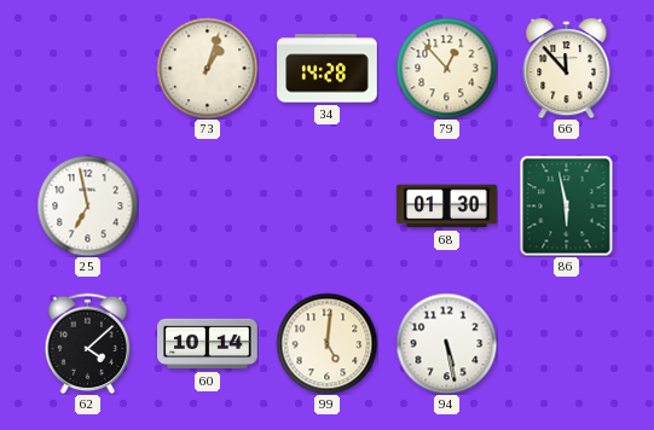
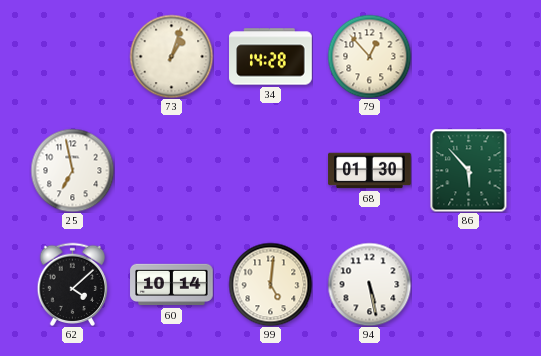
66: 11:53 -> none (567, 68)
86: 5:58 -> 5:53 (469, 170)
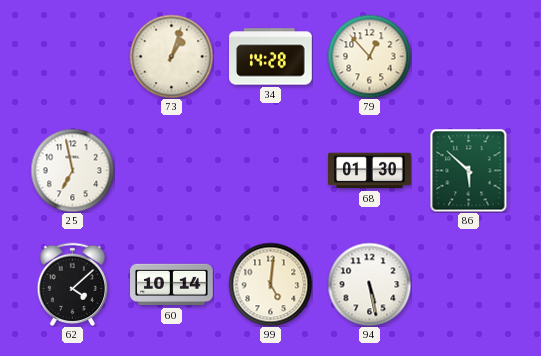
86: 5:53 -> 5:52 (469, 170)
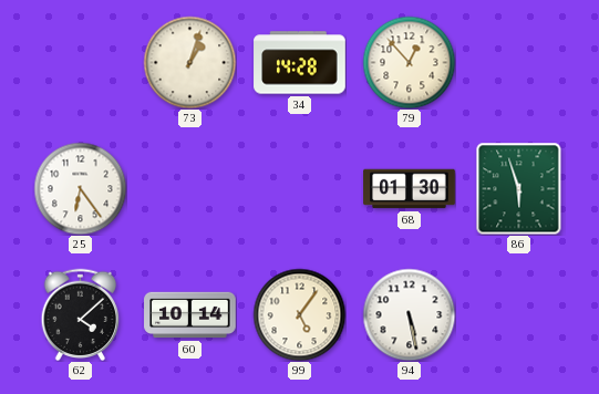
25: 6:58 -> 6:24 (80, 188)
86: 5:52 -> 5:57 (519, 188)
99: 5:01 -> 5:06 (299, 314)
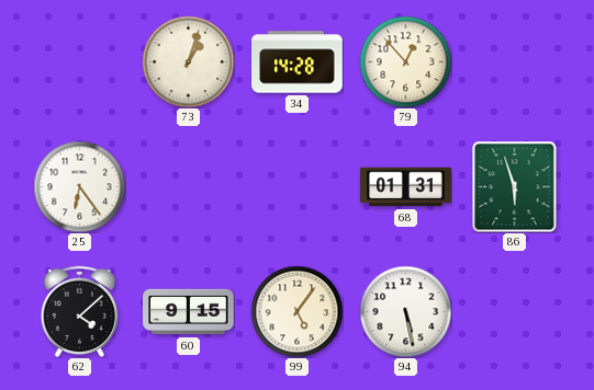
68: 01:30 -> 01:31 (406, 187)
60: 10:14 -> 9:15 (189, 312)
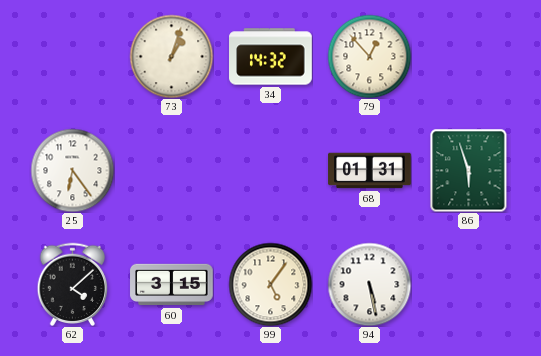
34: 14:28 -> 14:32 (271, 57)
60: 9:15 -> 3:15 (172, 285)
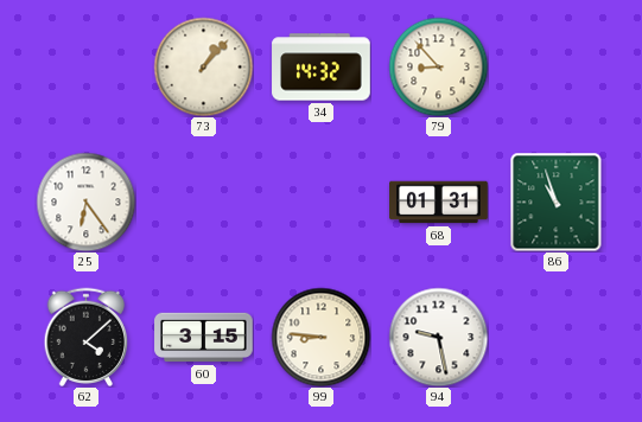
73: 1:03 -> 1:07 (203, 66)
79: 12:53 -> 8:53 (438, 66)
86: 5:57 -> 10:57 (557, 202)
99: 5:06 -> 8:46 (320, 337)
94: 5:28 -> 9:28 (438, 337)
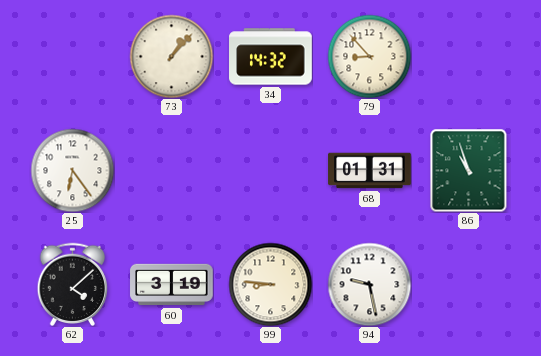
60: 3:15 -> 3:19 (172, 285)
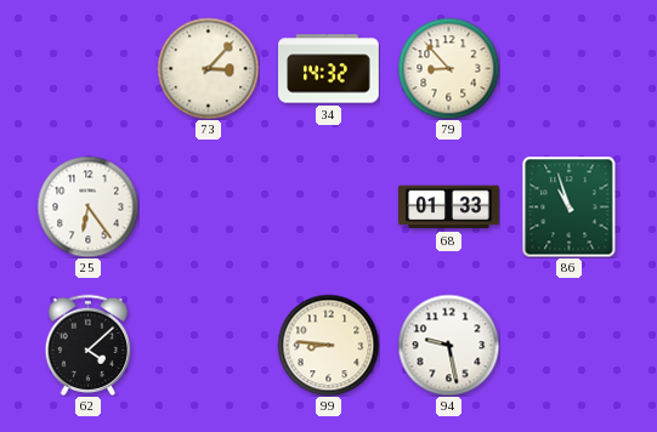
73: 1:07 -> 3:07 (208, 68)
68: 01:31 -> 01:33 (449, 208)
60: 3:19 -> none (172, 285)
